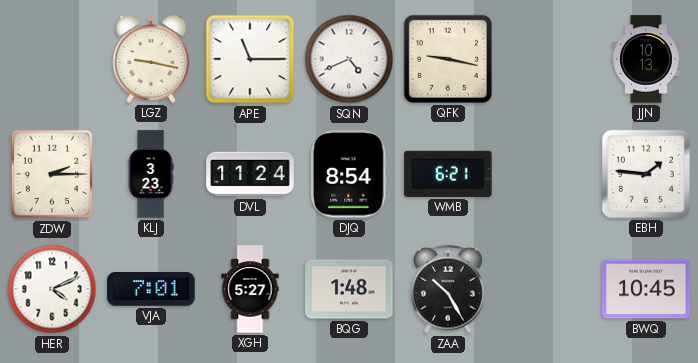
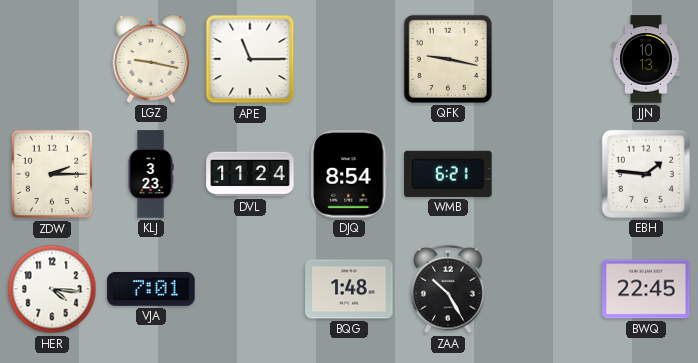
SQN: 4:41 -> none (349, 59)
HER: 4:11 -> 4:16 (52, 289)
XGH: 5:27 -> none (250, 289)
BWQ: 10:45 -> 22:45 (646, 289)
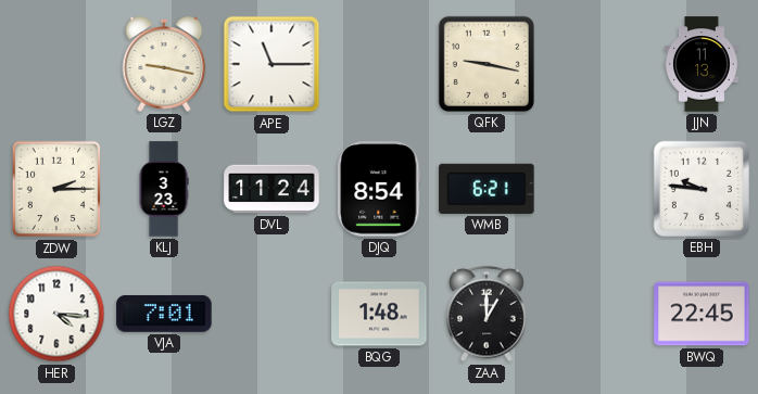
JJN: 10:13 -> 11:13 (703, 64)
EBH: 1:46 -> 9:46 (702, 189)
ZAA: 10:25 -> 1:00 (487, 314)
